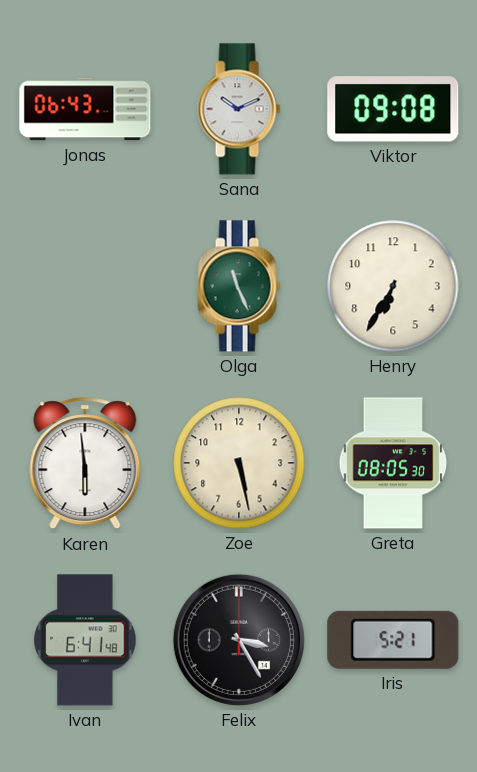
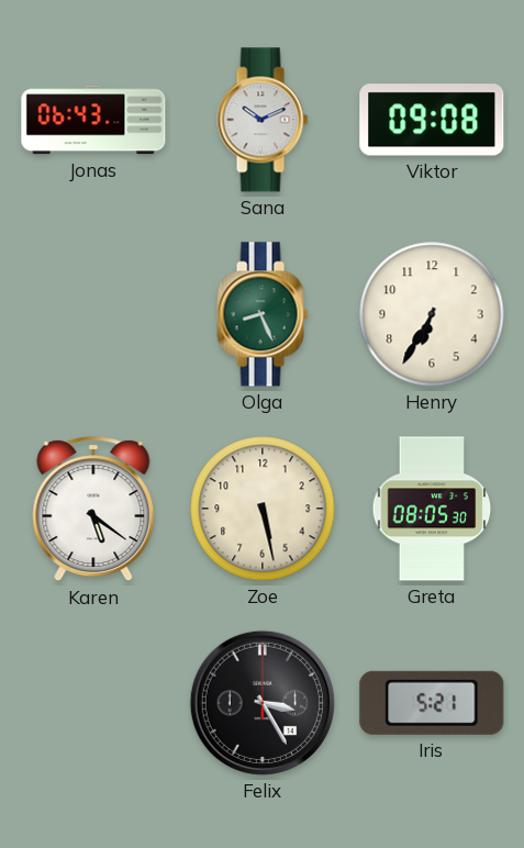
Olga: 11:26 -> 8:26 (263, 314)
Karen: 5:59 -> 5:21 (93, 510)
Ivan: 6:41 -> none (85, 640)
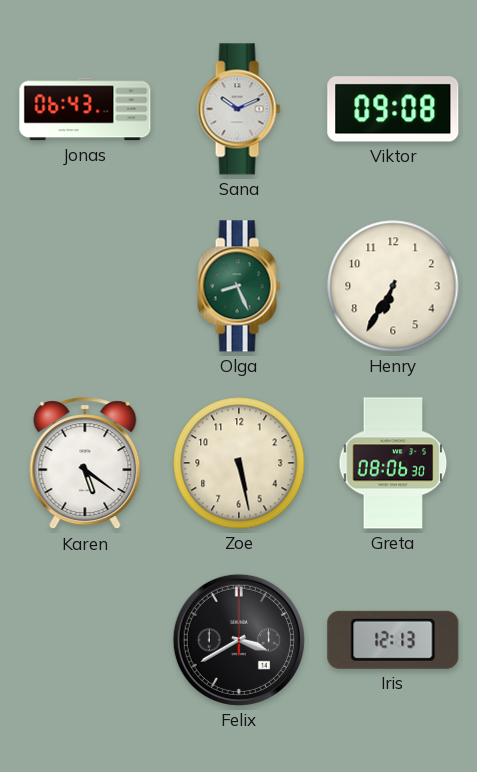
Greta: 08:05 -> 08:06 (393, 463)
Felix: 3:25 -> 3:40 (239, 640)
Iris: 5:21 -> 12:13 (393, 640)
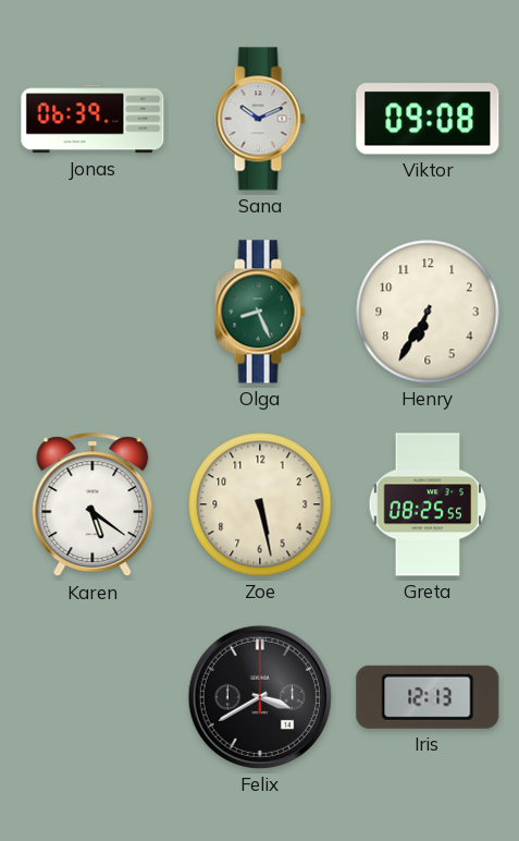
Jonas: 06:43 -> 06:39 (92, 119)
Greta: 08:06 -> 08:25 (428, 504)
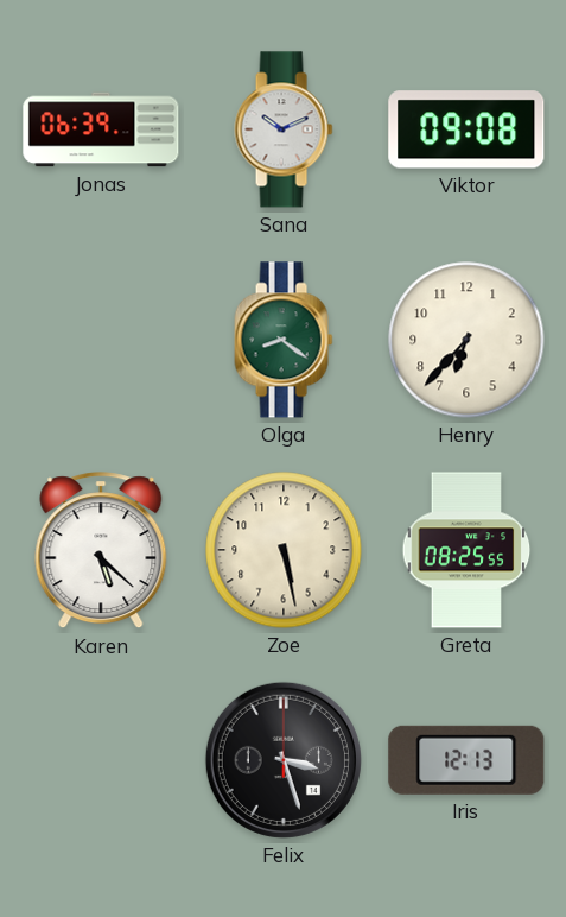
Olga: 8:26 -> 8:21 (284, 340)
Henry: 6:35 -> 6:37 (466, 340)
Karen: 5:21 -> 5:22 (101, 551)
Felix: 3:40 -> 3:27 (284, 760)
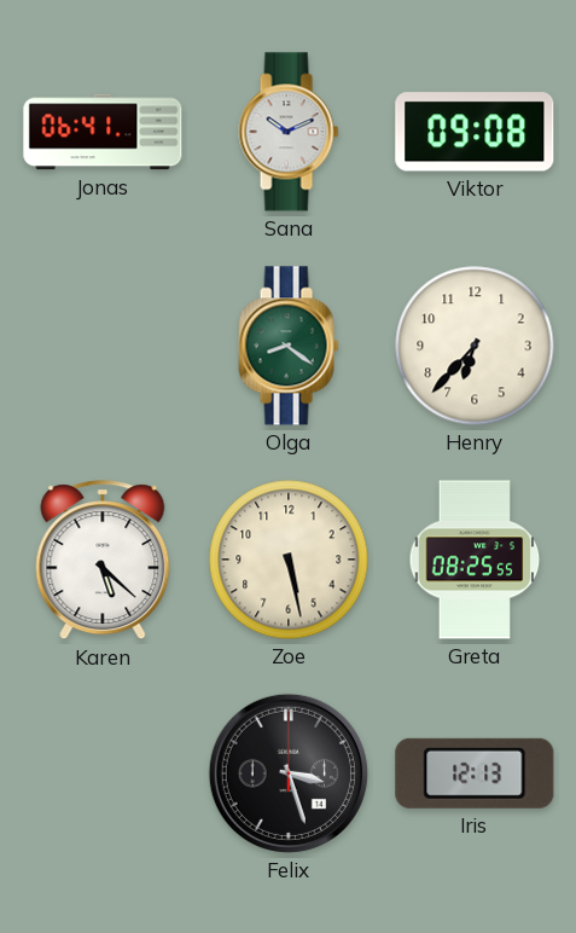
Jonas: 06:39 -> 06:41 (103, 132)
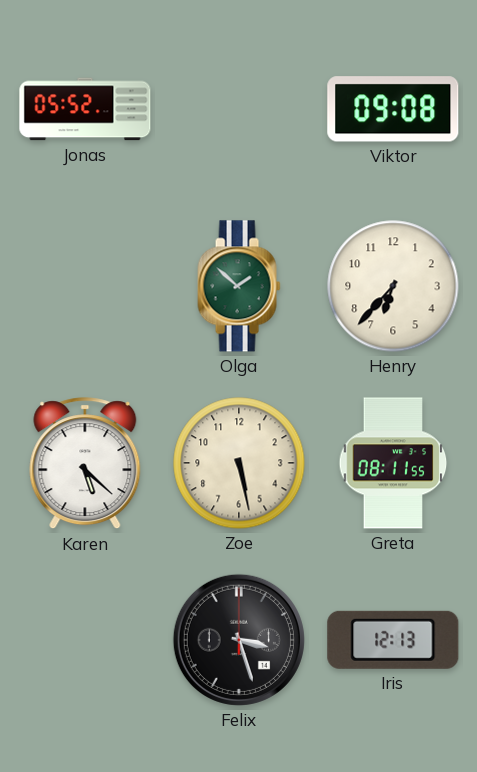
Jonas: 06:41 -> 05:52 (85, 109)
Sana: 10:11 -> none (289, 132)
Olga: 8:21 -> 1:52 (239, 286)
Greta: 08:25 -> 08:11 (393, 463)
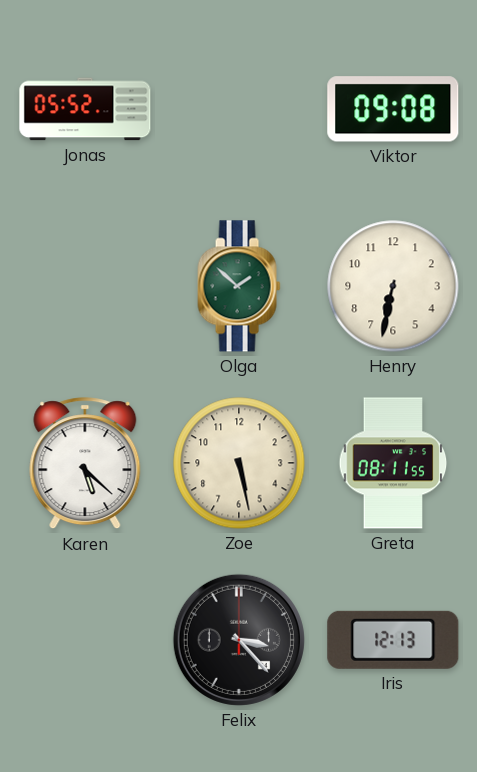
Henry: 6:37 -> 6:32 (393, 286)
Felix: 3:27 -> 3:23 (239, 640)
